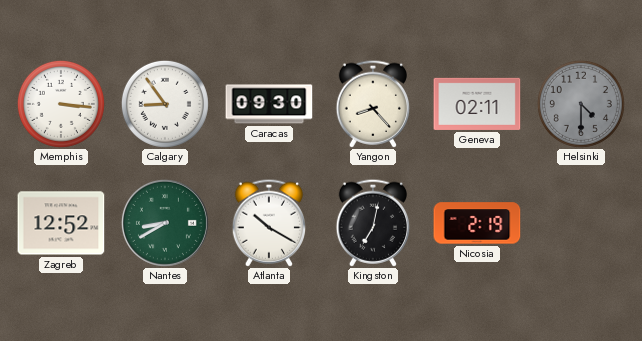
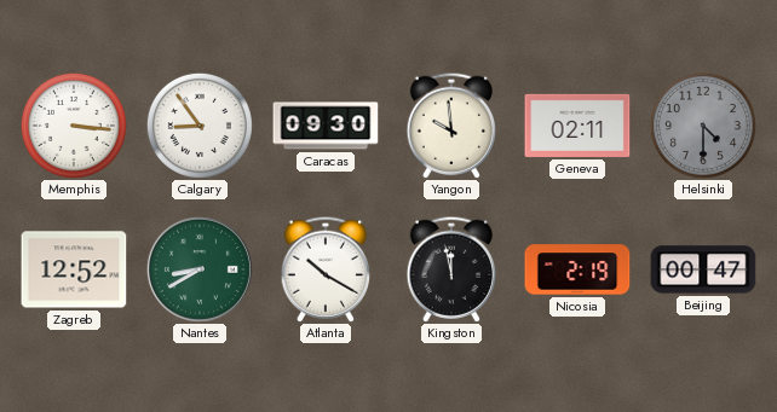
Yangon: 8:23 -> 9:59 (450, 126)
Kingston: 7:02 -> 11:58 (450, 269)
Beijing: none -> 00:47 (703, 269)
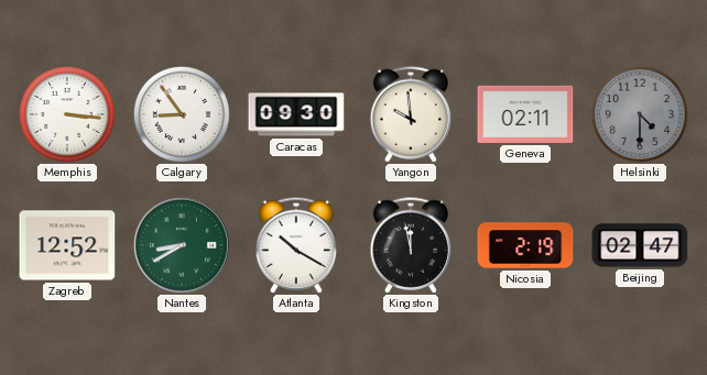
Beijing: 00:47 -> 02:47 (640, 245)
